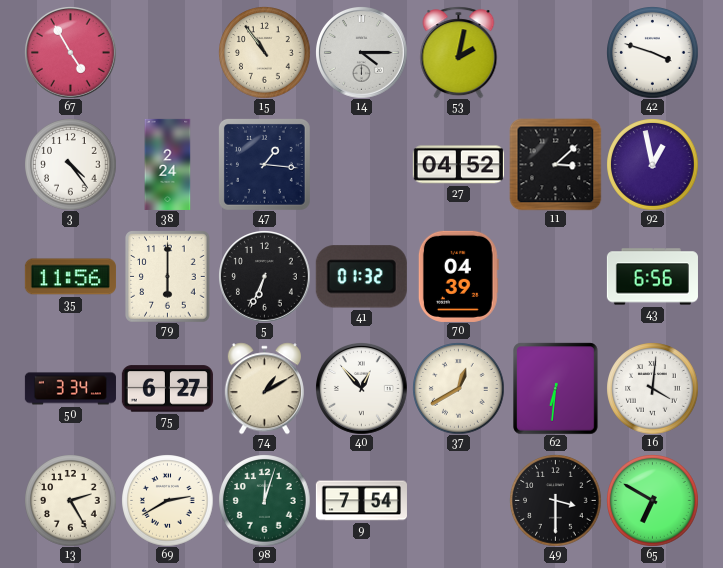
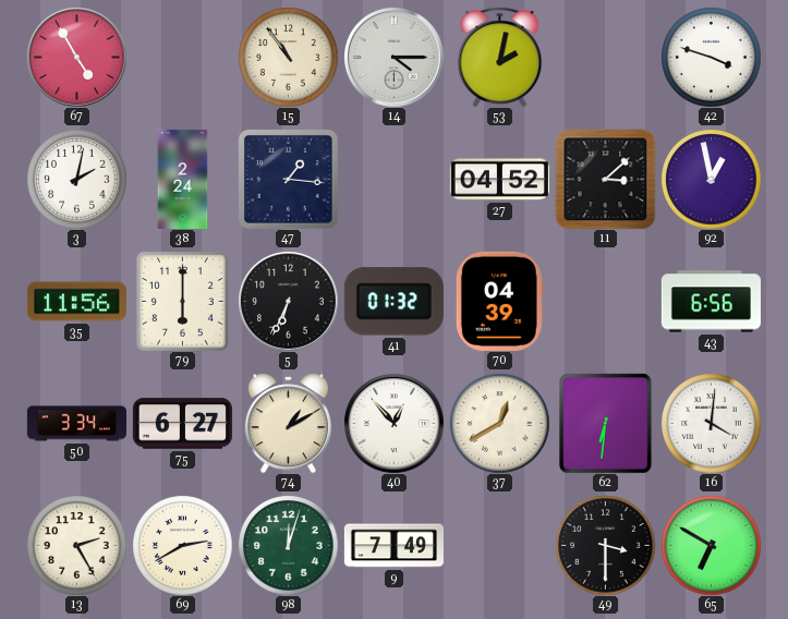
3: 4:24 -> 2:02 (76, 179)
9: 7:54 -> 7:49 (393, 546)
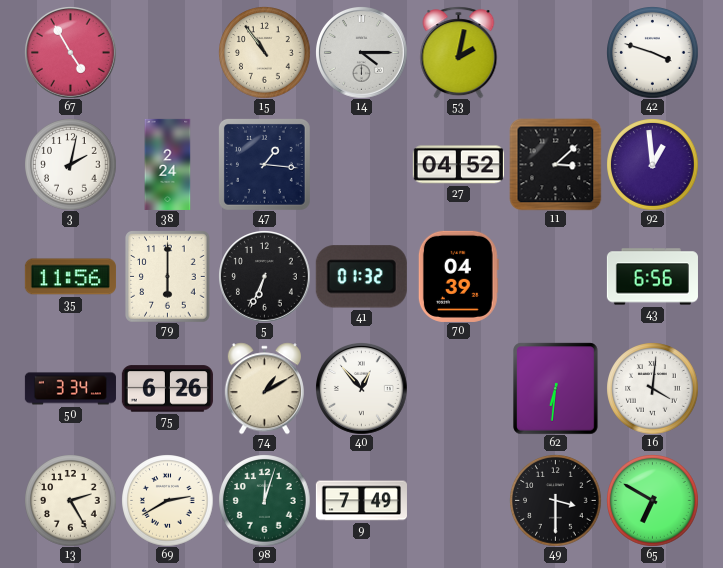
92: 12:58 -> 12:59 (652, 164)
75: 6:27 -> 6:26 (167, 389)
37: 12:40 -> none (499, 423)
